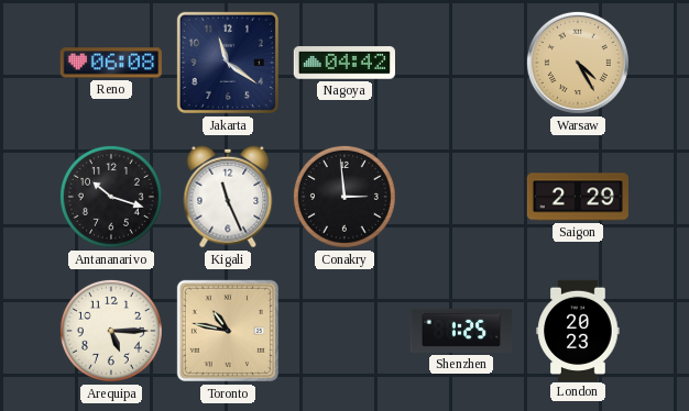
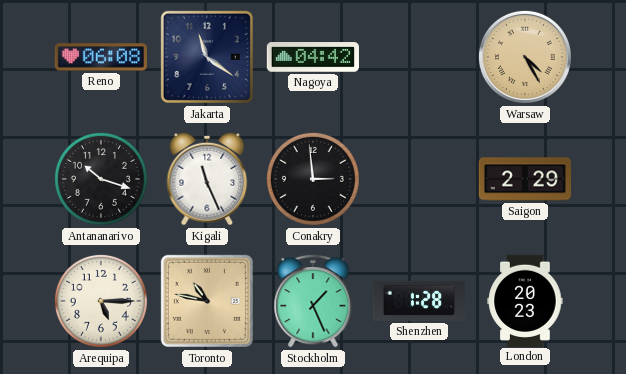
Stockholm: none -> 1:26 (313, 301)
Shenzhen: 1:25 -> 1:28 (418, 301)
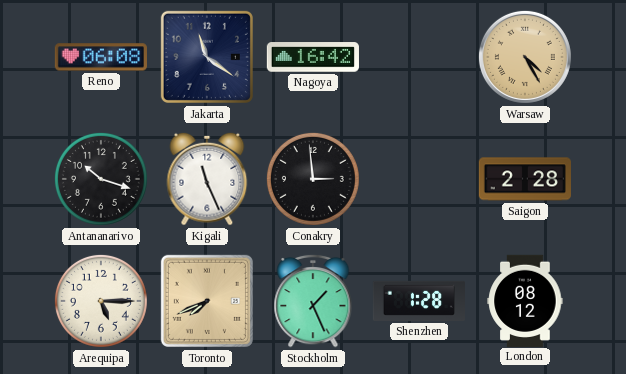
Nagoya: 04:42 -> 16:42 (313, 57)
Saigon: 2:29 -> 2:28 (525, 179)
Toronto: 10:47 -> 7:41 (207, 301)
London: 20:23 -> 08:12 (525, 300)
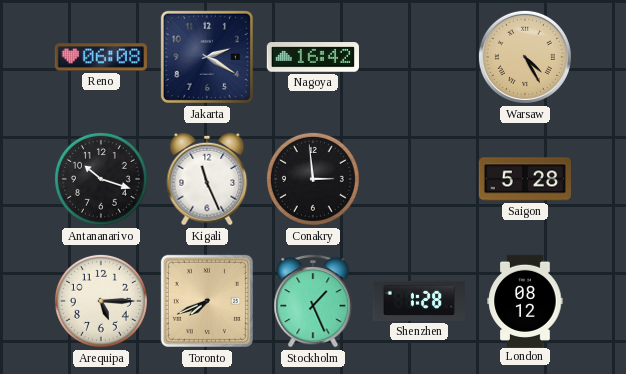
Jakarta: 11:21 -> 2:20 (207, 57)
Saigon: 2:28 -> 5:28 (525, 179)
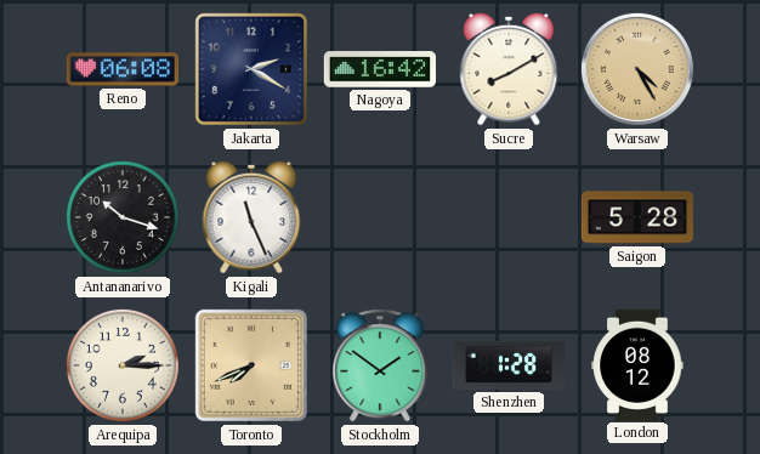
Sucre: none -> 8:10 (509, 69)
Conakry: 2:59 -> none (313, 179)
Arequipa: 5:15 -> 2:15 (123, 365)
Stockholm: 1:26 -> 1:51 (380, 365)
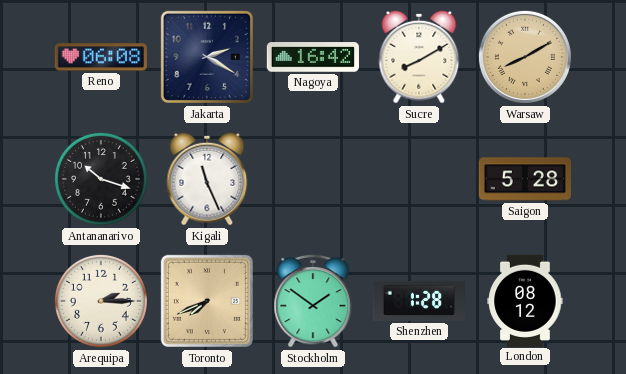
Warsaw: 4:25 -> 8:10 (525, 57)
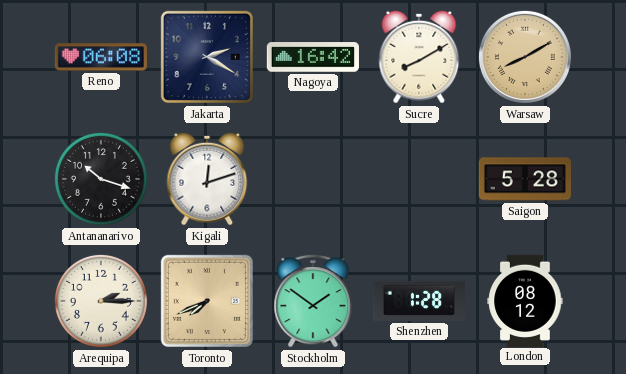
Kigali: 11:26 -> 12:12 (207, 179)
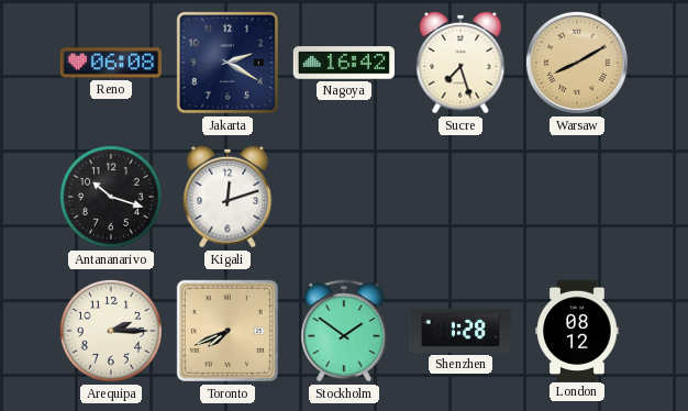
Sucre: 8:10 -> 7:27 (460, 63)
Saigon: 5:28 -> none (525, 179)
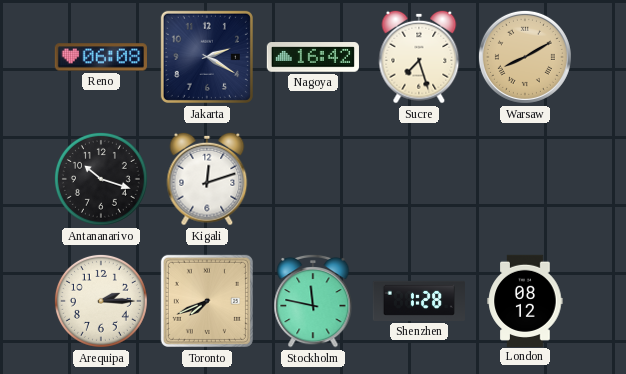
Stockholm: 1:51 -> 11:47 (313, 301)
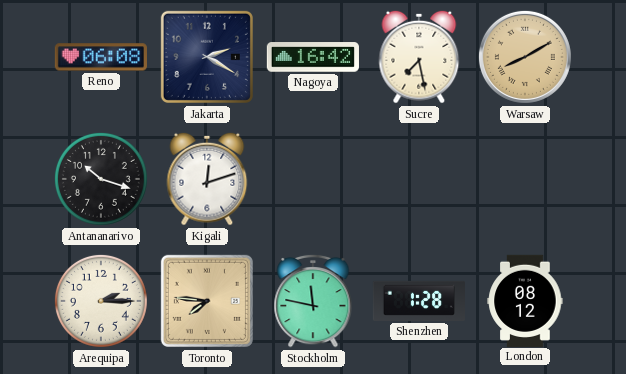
Sucre: 7:27 -> 7:28 (419, 57)
Toronto: 7:41 -> 7:46 (207, 301)
